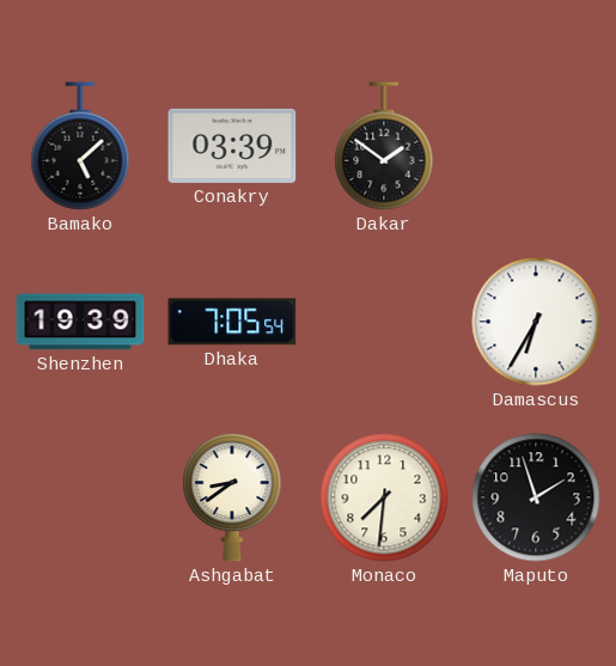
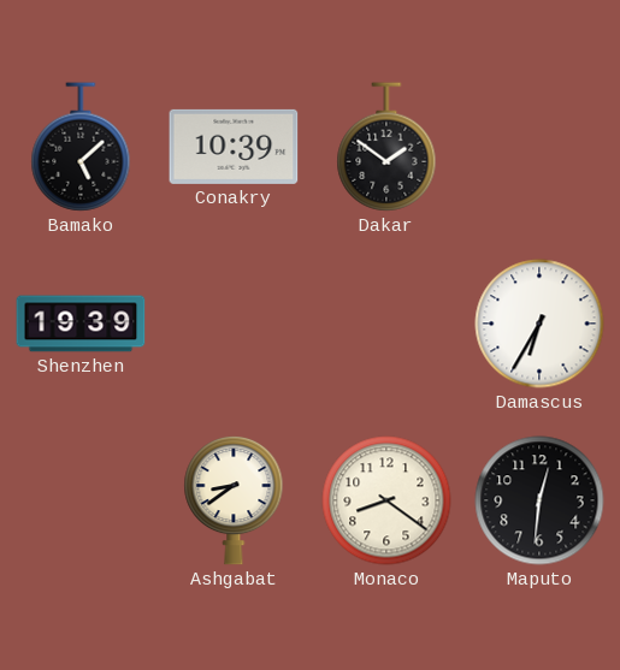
Conakry: 03:39 -> 10:39 (234, 147)
Dhaka: 7:05 -> none (232, 322)
Monaco: 7:31 -> 8:21 (386, 500)
Maputo: 1:57 -> 12:31 (539, 500)
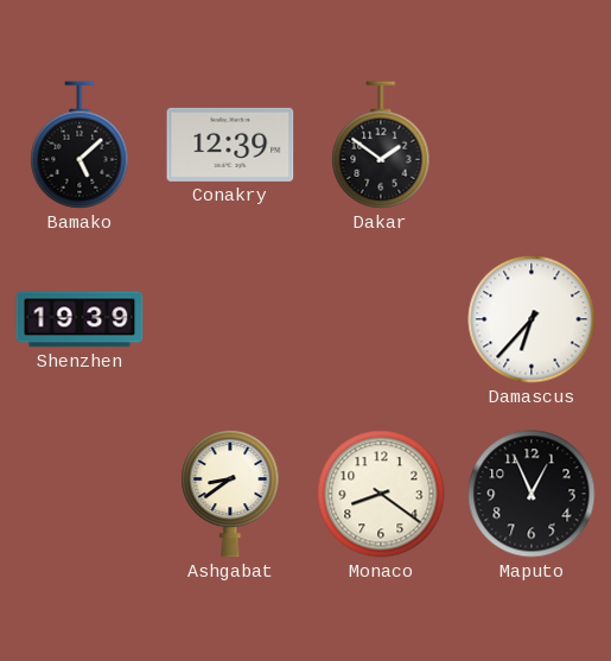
Conakry: 10:39 -> 12:39 (230, 145)
Damascus: 6:35 -> 6:37 (532, 319)
Maputo: 12:31 -> 12:56 (532, 494)
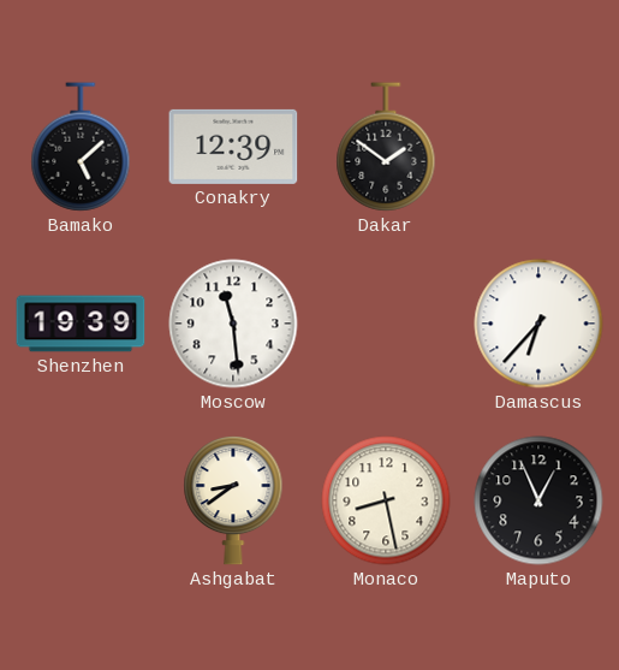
Moscow: none -> 11:29 (233, 324)
Monaco: 8:21 -> 8:28 (386, 500)
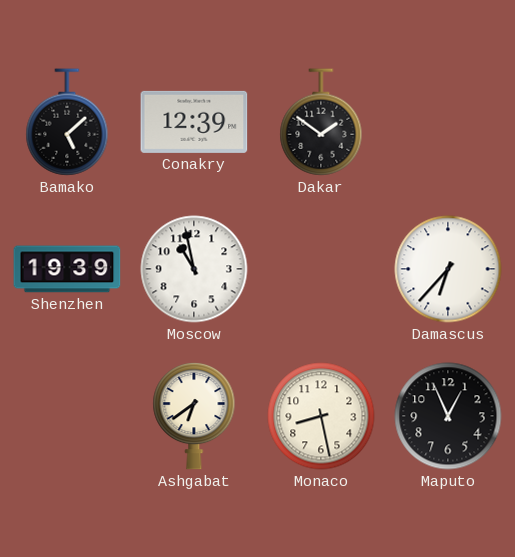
Moscow: 11:29 -> 10:58 (194, 269)
Ashgabat: 8:39 -> 6:39 (194, 416)
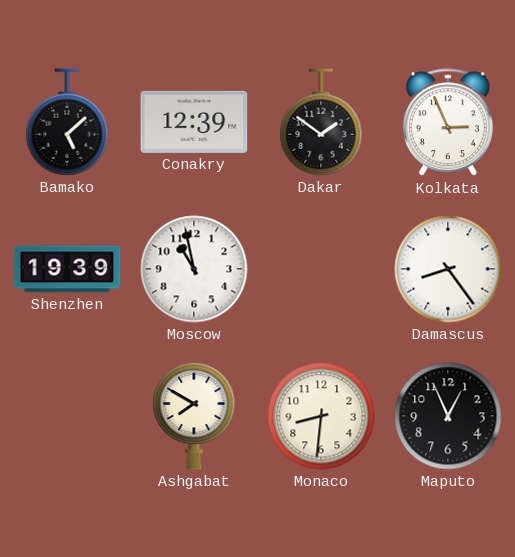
Kolkata: none -> 2:56 (448, 123)
Damascus: 6:37 -> 8:24 (448, 269)
Ashgabat: 6:39 -> 7:50 (194, 416)
Monaco: 8:28 -> 8:31 (321, 416)
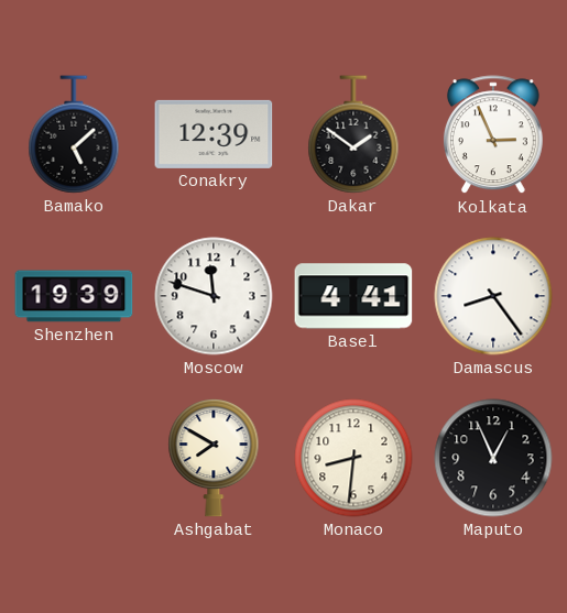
Moscow: 10:58 -> 11:48 (214, 296)
Basel: none -> 4:41 (353, 296)
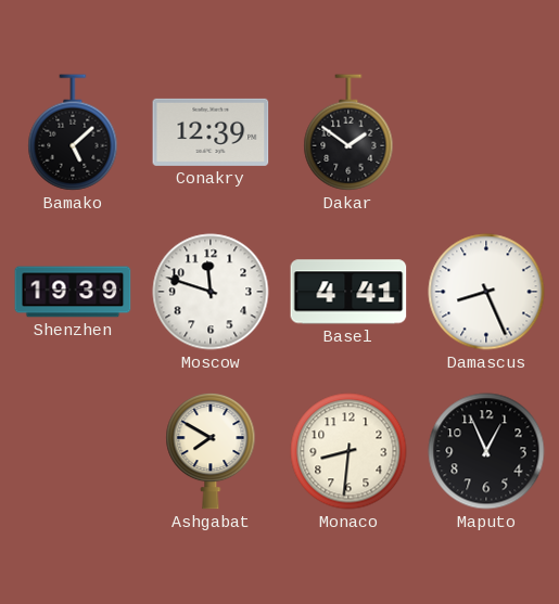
Kolkata: 2:56 -> none (493, 135)
Damascus: 8:24 -> 8:26 (486, 292)
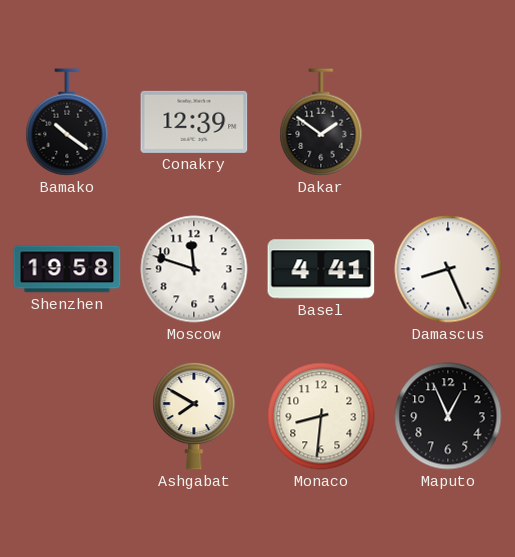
Bamako: 5:08 -> 10:21 (67, 122)
Shenzhen: 19:39 -> 19:58 (67, 269)
